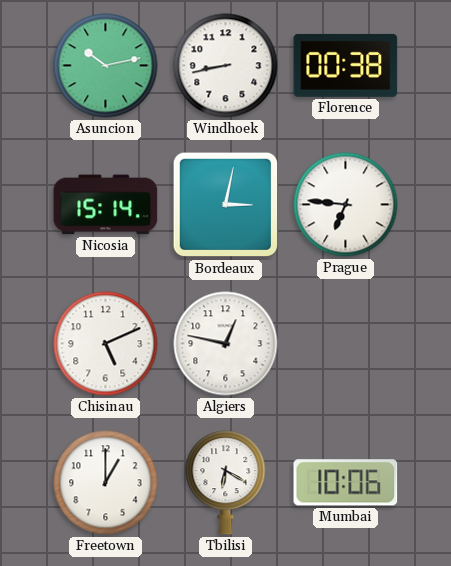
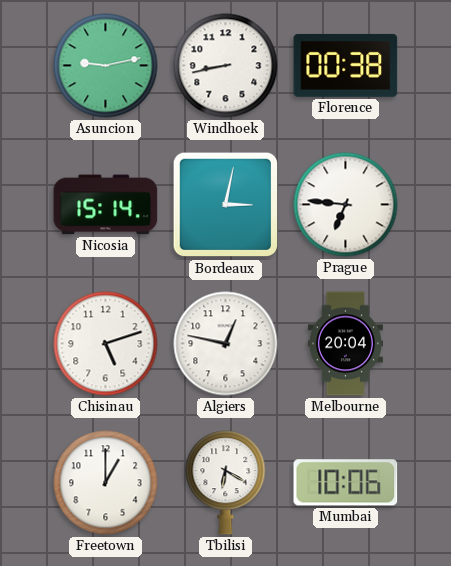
Asuncion: 10:13 -> 9:13 (106, 66)
Chisinau: 5:11 -> 5:12 (106, 344)
Melbourne: none -> 20:04 (345, 344)
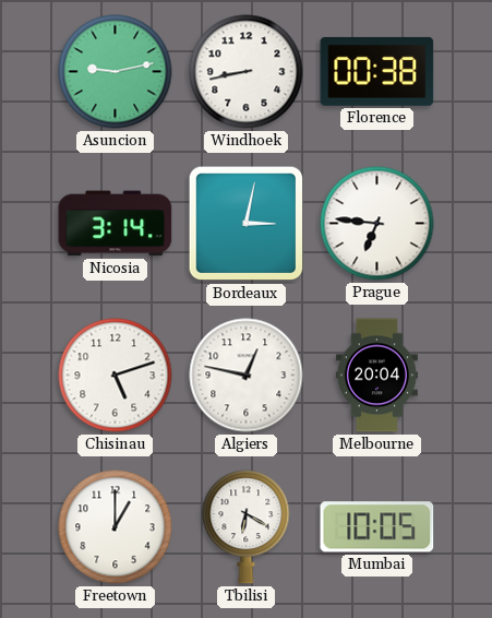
Nicosia: 15:14 -> 3:14 (116, 224)
Mumbai: 10:06 -> 10:05 (377, 527)
